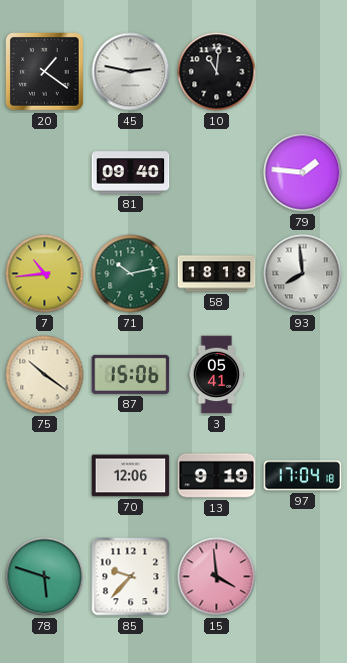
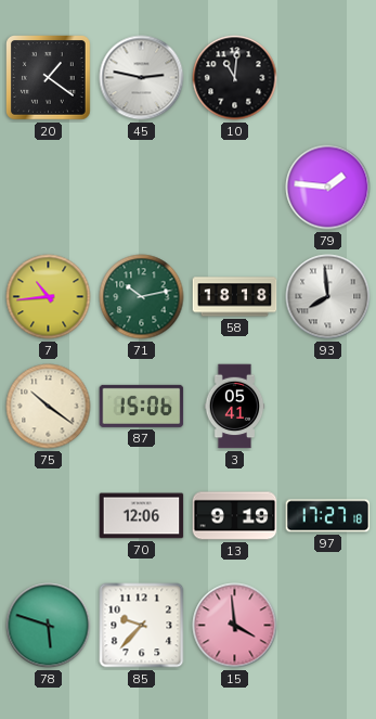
81: 09:40 -> none (131, 173)
97: 17:04 -> 17:27 (328, 516)
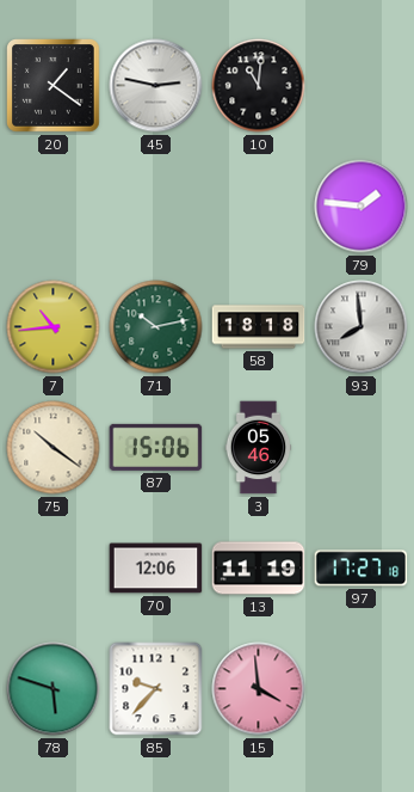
3: 05:41 -> 05:46 (259, 448)
13: 9:19 -> 11:19 (259, 569)
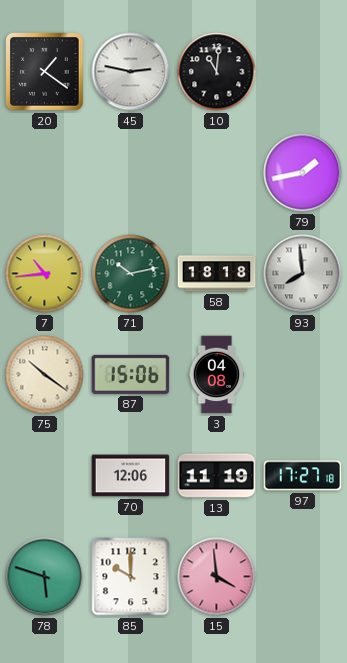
79: 1:46 -> 1:43 (303, 173)
3: 05:46 -> 04:08 (217, 375)
85: 9:37 -> 10:00 (131, 577)
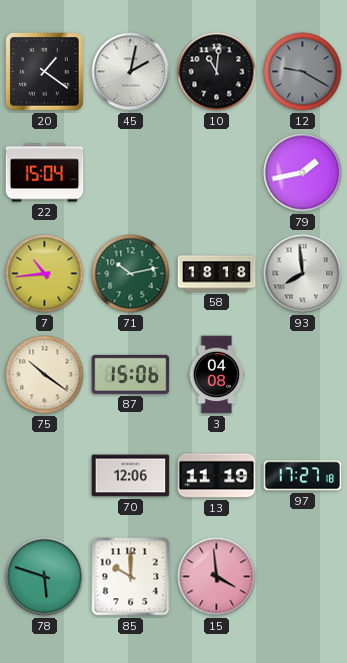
45: 2:47 -> 2:02 (131, 72)
12: none -> 9:20 (303, 72)
22: none -> 15:04 (45, 173)
